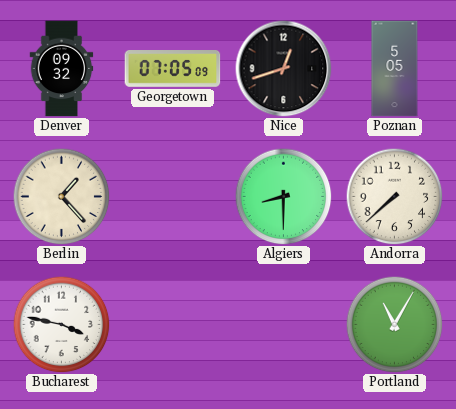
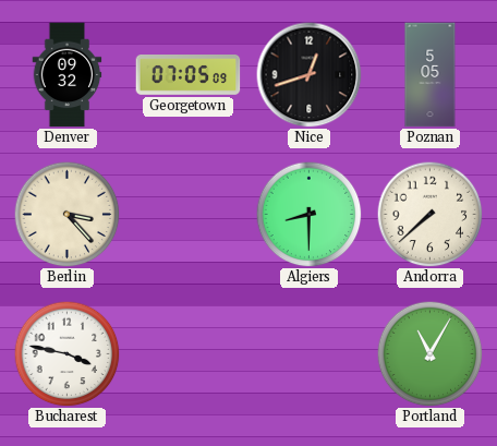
Berlin: 1:23 -> 3:23 (66, 214)
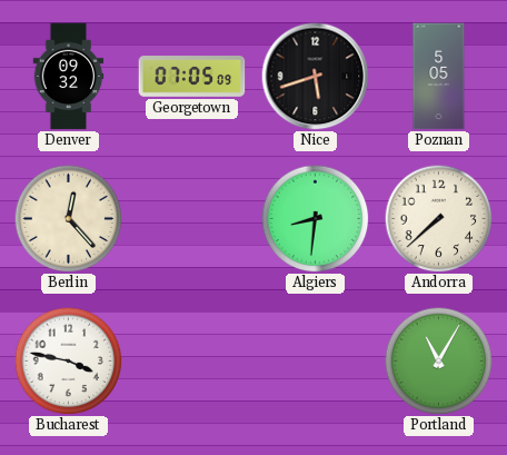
Nice: 12:42 -> 5:42 (316, 77)
Berlin: 3:23 -> 12:23 (68, 218)
Algiers: 8:30 -> 8:31 (315, 218)
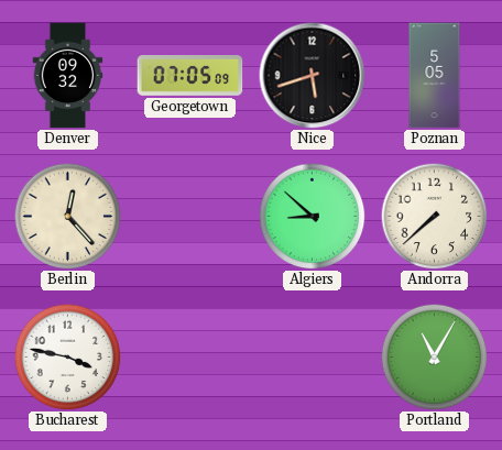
Algiers: 8:31 -> 8:52 (312, 216)
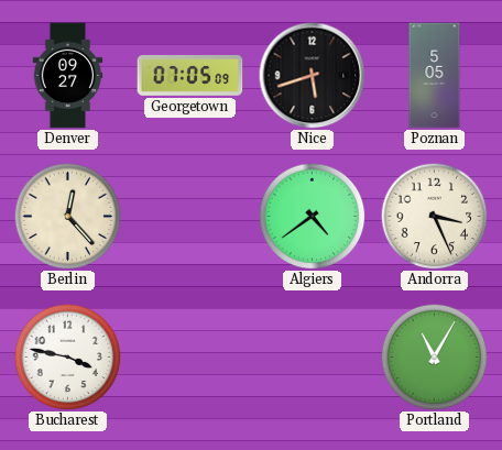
Denver: 09:32 -> 09:27 (68, 76)
Algiers: 8:52 -> 4:39 (312, 216)
Andorra: 7:38 -> 3:26 (434, 216)
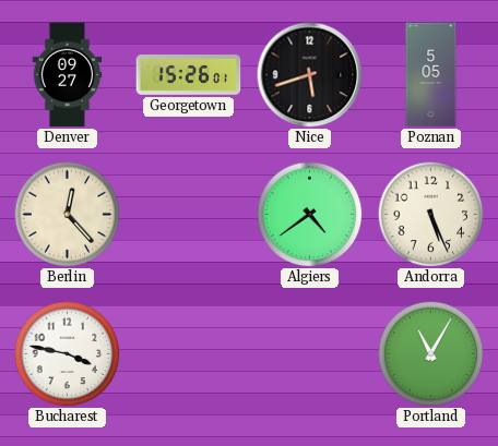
Georgetown: 07:05 -> 15:26 (189, 75)
Andorra: 3:26 -> 5:26 (430, 214)
